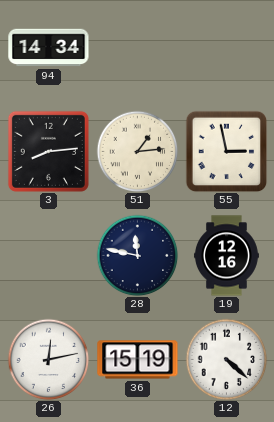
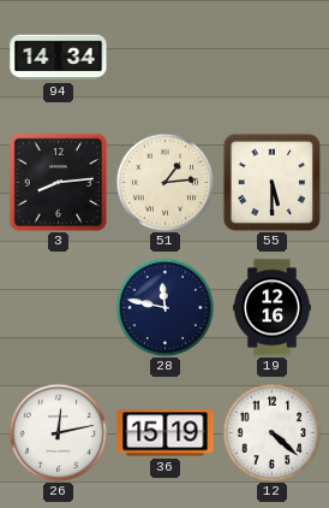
55: 2:58 -> 5:30 (271, 182)
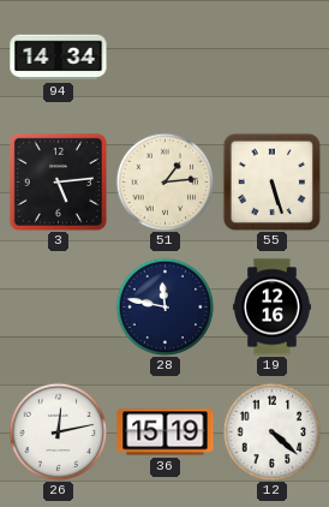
3: 8:14 -> 5:14 (58, 181)
55: 5:30 -> 5:27 (271, 181)
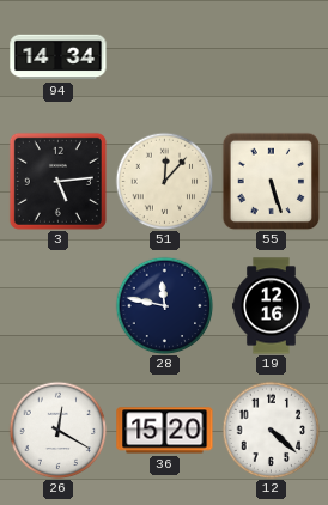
51: 1:14 -> 12:07 (164, 181)
26: 12:13 -> 12:20 (57, 430)
36: 15:19 -> 15:20 (165, 431)
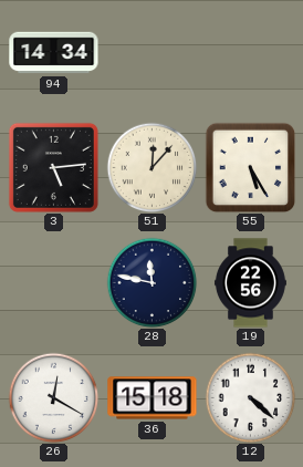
55: 5:27 -> 5:25 (250, 167)
19: 12:16 -> 22:56 (250, 283)
36: 15:20 -> 15:18 (153, 398)
